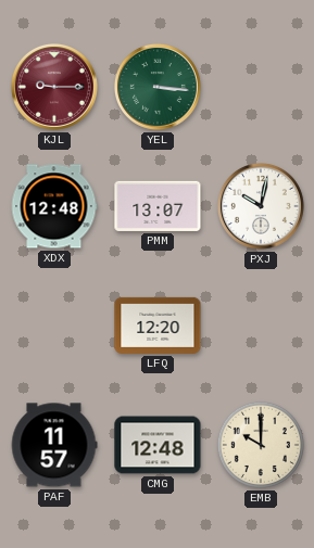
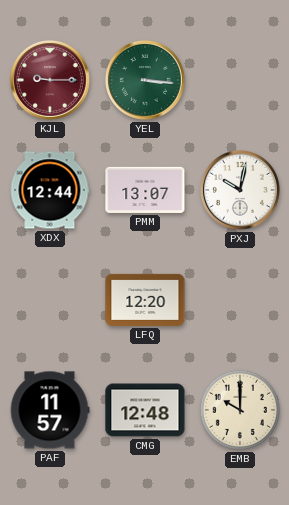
XDX: 12:48 -> 12:44 (50, 190)
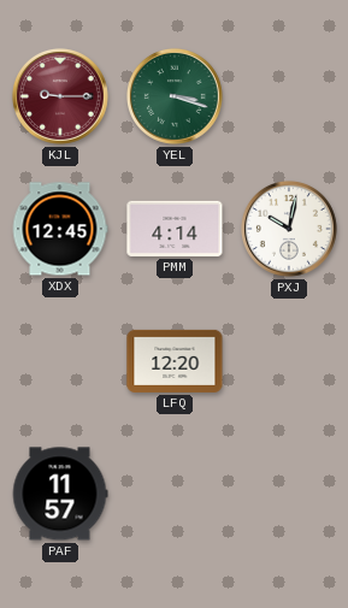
YEL: 3:16 -> 3:18 (175, 96)
XDX: 12:44 -> 12:45 (60, 229)
PMM: 13:07 -> 4:14 (175, 229)
CMG: 12:48 -> none (145, 410)
EMB: 10:00 -> none (240, 410)
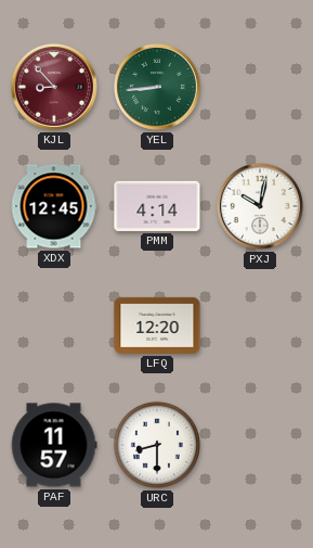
KJL: 9:15 -> 8:53 (54, 87)
YEL: 3:18 -> 8:44 (157, 87)
URC: none -> 8:30 (157, 445)
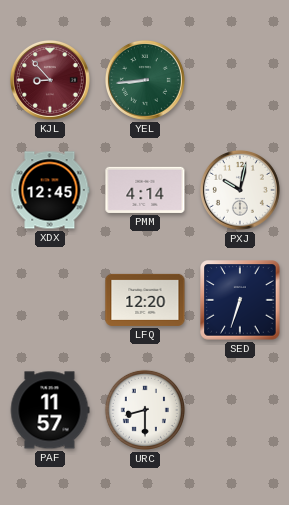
SED: none -> 6:33 (240, 300)
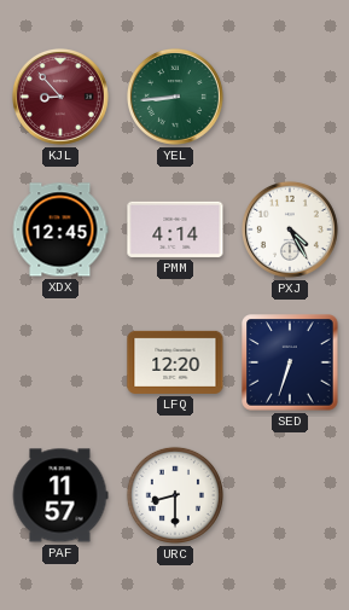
PXJ: 10:02 -> 4:25 (290, 230)
